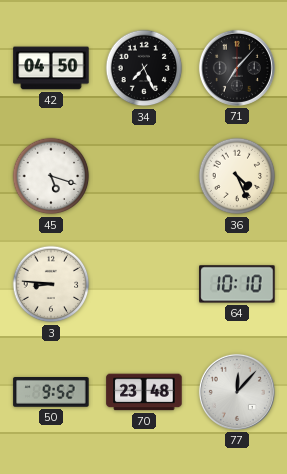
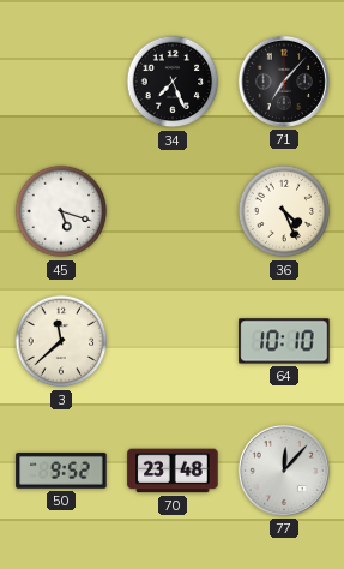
42: 04:50 -> none (51, 68)
3: 8:46 -> 11:38 (61, 341)
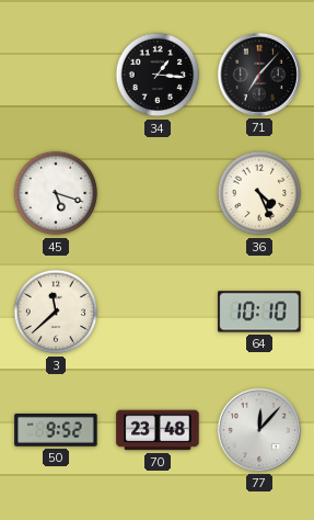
34: 7:26 -> 1:16 (158, 75)
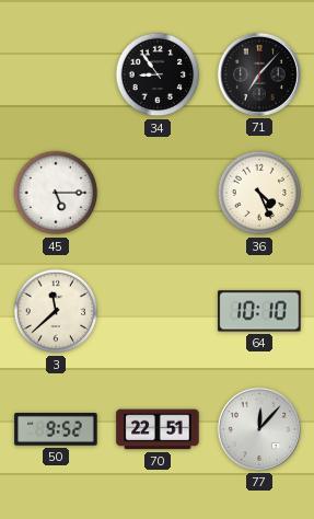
34: 1:16 -> 8:54 (158, 74)
45: 5:18 -> 5:15 (56, 193)
70: 23:48 -> 22:51 (158, 429)
